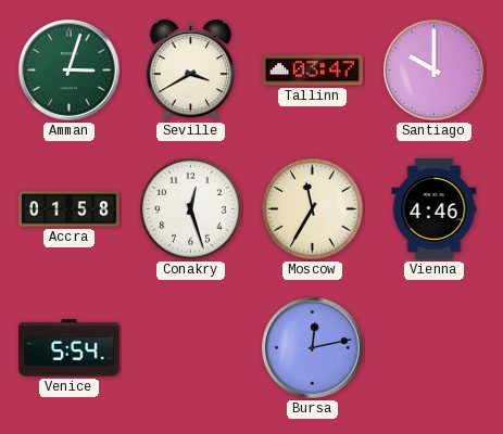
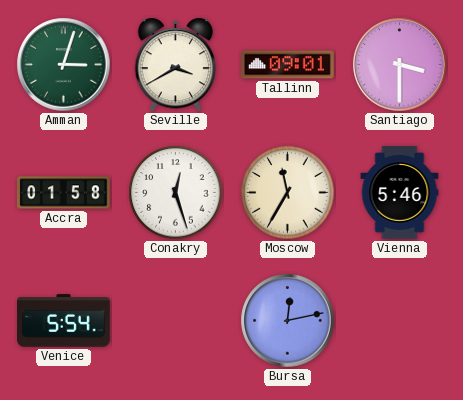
Tallinn: 03:47 -> 09:01 (288, 65)
Santiago: 10:00 -> 3:30 (400, 65)
Vienna: 4:46 -> 5:46 (400, 193)
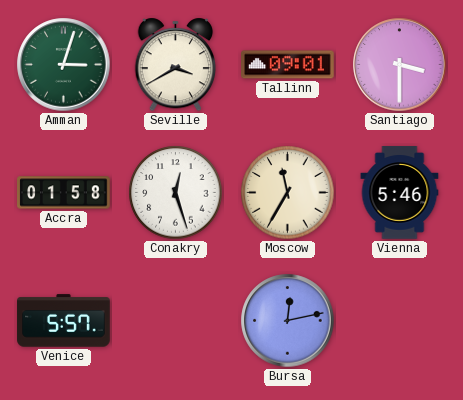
Venice: 5:54 -> 5:57 (64, 321)
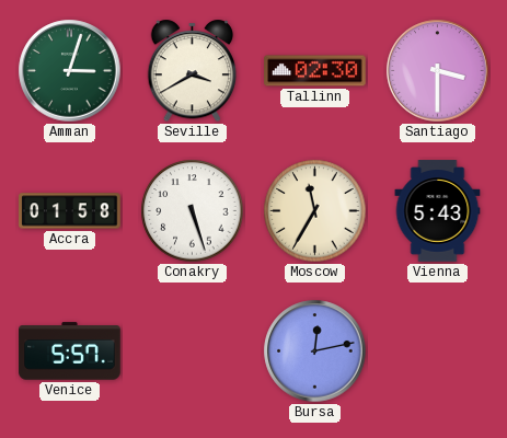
Tallinn: 09:01 -> 02:30 (315, 71)
Conakry: 12:27 -> 5:27 (193, 211)
Vienna: 5:46 -> 5:43 (438, 211)
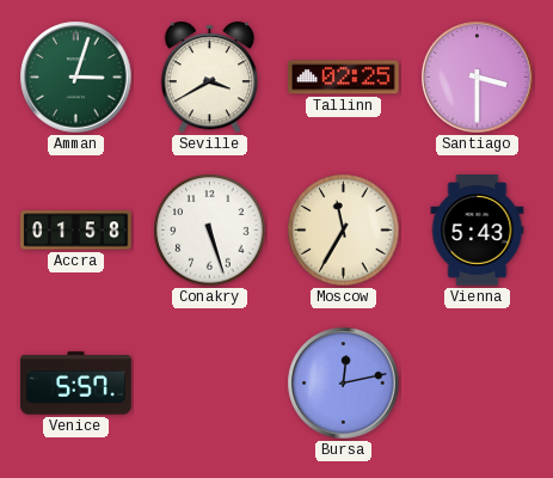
Tallinn: 02:30 -> 02:25 (344, 78)
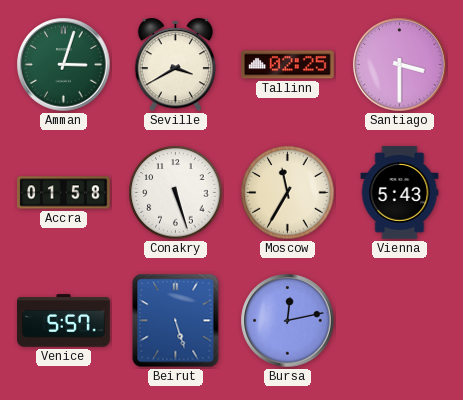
Beirut: none -> 5:27 (176, 321)
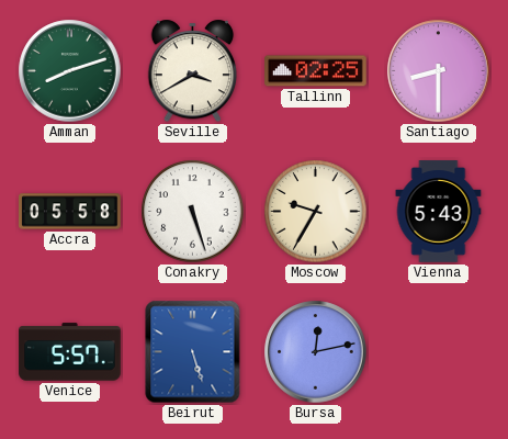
Amman: 3:03 -> 8:12 (70, 71)
Santiago: 3:30 -> 8:30 (439, 71)
Accra: 01:58 -> 05:58 (70, 212)
Moscow: 11:35 -> 9:35 (316, 212)
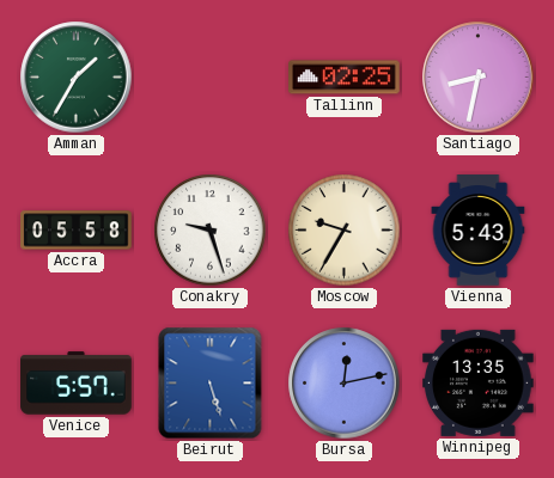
Amman: 8:12 -> 1:35 (77, 78)
Seville: 3:40 -> none (193, 71)
Santiago: 8:30 -> 8:32 (479, 78)
Conakry: 5:27 -> 9:27 (211, 231)
Winnipeg: none -> 13:35 (479, 382)
